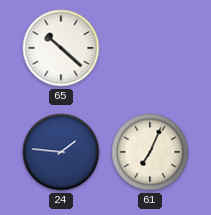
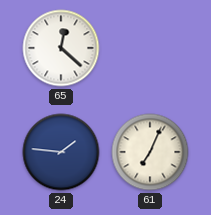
65: 10:22 -> 12:22 (61, 48)
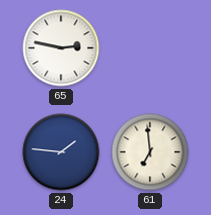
65: 12:22 -> 2:47 (61, 48)
61: 7:04 -> 6:59 (150, 152)
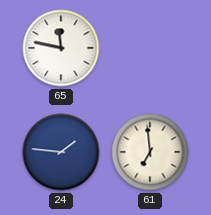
65: 2:47 -> 11:47 (61, 48)
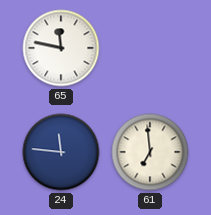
24: 1:46 -> 11:46 (61, 152)
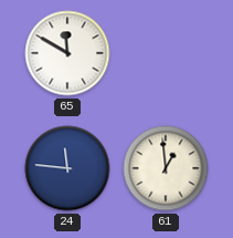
65: 11:47 -> 11:50 (67, 53)
61: 6:59 -> 12:59 (166, 168)
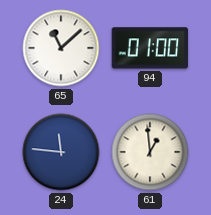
65: 11:50 -> 11:08 (61, 48)
94: none -> 01:00 (150, 48)
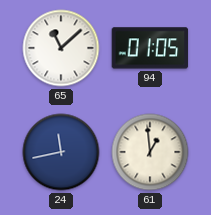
94: 01:00 -> 01:05 (150, 48)
24: 11:46 -> 11:43 (61, 152)
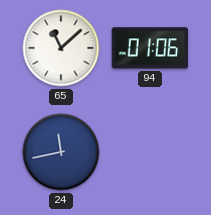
94: 01:05 -> 01:06 (150, 48)
61: 12:59 -> none (150, 152)
